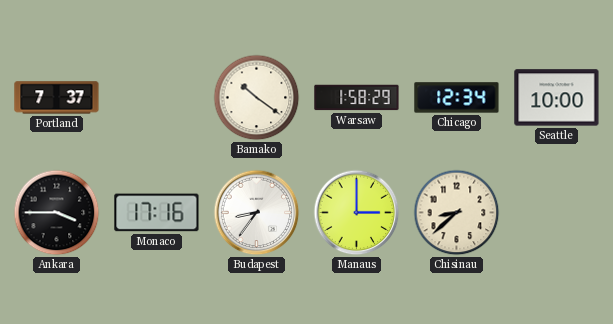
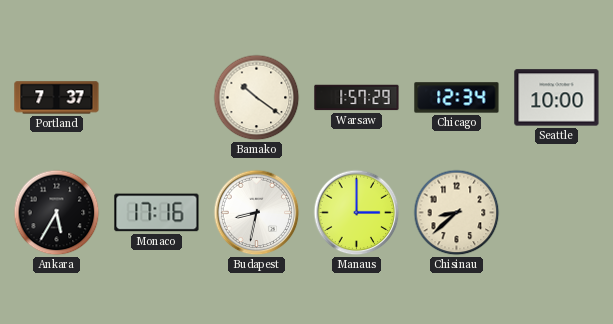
Warsaw: 1:58 -> 1:57 (357, 98)
Ankara: 3:45 -> 5:35 (57, 213)
Budapest: 8:36 -> 8:32 (257, 213)
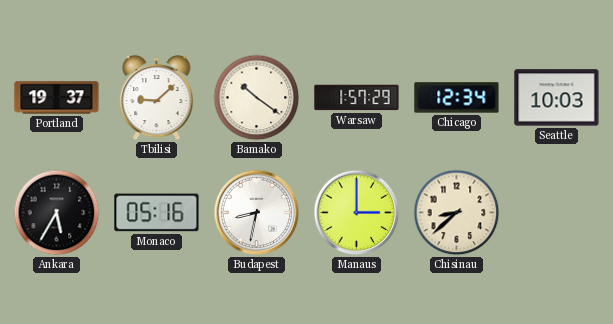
Portland: 7:37 -> 19:37 (57, 98)
Tbilisi: none -> 9:08 (157, 98)
Seattle: 10:00 -> 10:03 (557, 98)
Monaco: 17:16 -> 05:16 (157, 213)
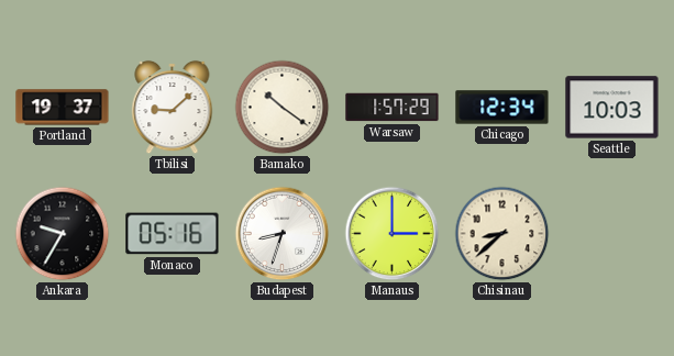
Ankara: 5:35 -> 9:35 (63, 234)
Budapest: 8:32 -> 8:33 (283, 234)
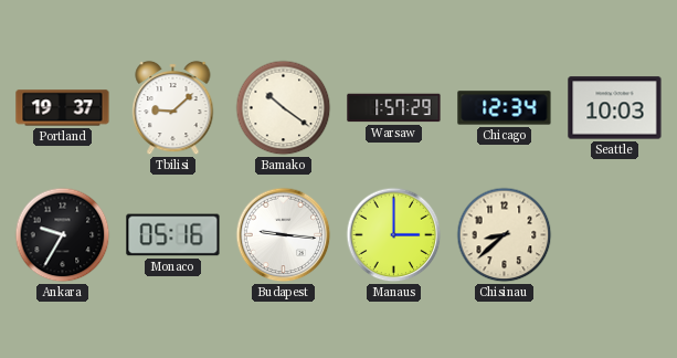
Budapest: 8:33 -> 9:16 (284, 235)
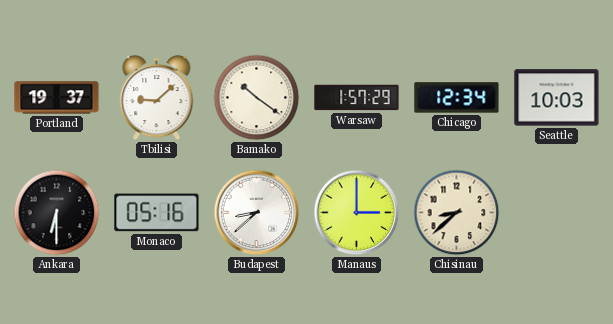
Ankara: 9:35 -> 6:30 (57, 213)
Budapest: 9:16 -> 8:38 (257, 213)
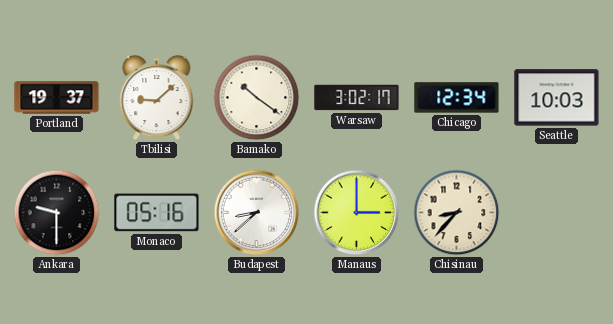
Warsaw: 1:57 -> 3:02 (357, 98)
Ankara: 6:30 -> 9:30 (57, 213)
Chisinau: 8:38 -> 8:37 (457, 213)
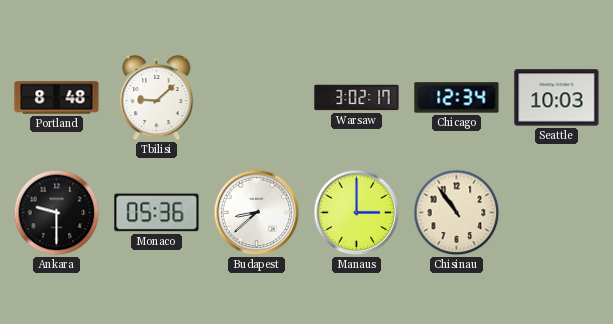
Portland: 19:37 -> 8:48 (57, 98)
Bamako: 10:21 -> none (257, 98)
Monaco: 05:16 -> 05:36 (157, 213)
Chisinau: 8:37 -> 10:54 (457, 213)
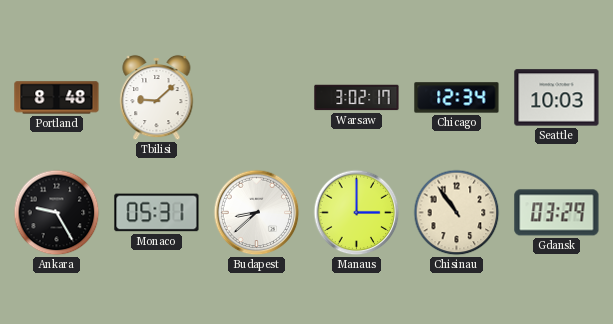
Ankara: 9:30 -> 9:25 (57, 213)
Monaco: 05:36 -> 05:31 (157, 213)
Gdansk: none -> 03:29 (557, 213)
